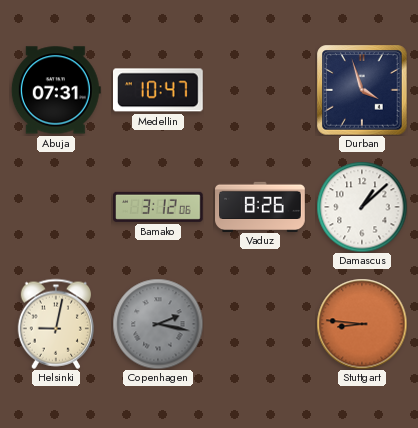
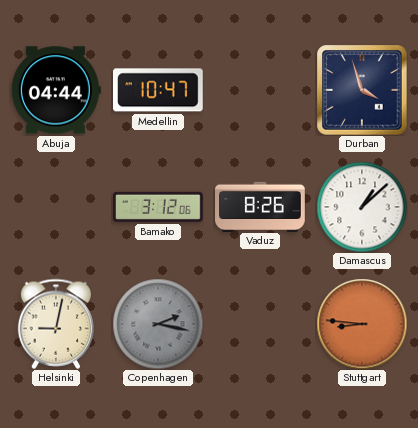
Abuja: 07:31 -> 04:44 (56, 90)
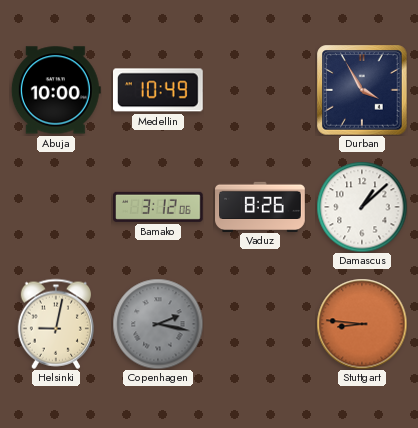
Abuja: 04:44 -> 10:00 (56, 90)
Medellin: 10:47 -> 10:49 (159, 90)
Durban: 3:57 -> 3:55 (362, 90)
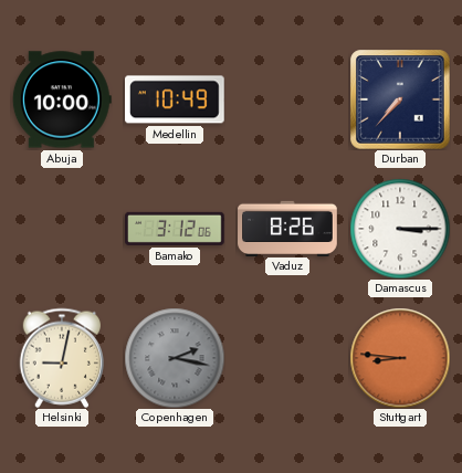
Durban: 3:55 -> 7:37 (400, 99)
Damascus: 1:08 -> 3:15 (400, 229)
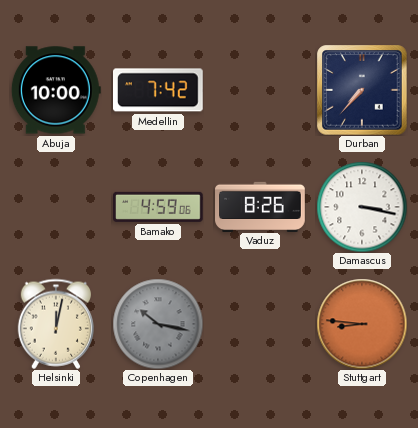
Medellin: 10:49 -> 7:42 (159, 90)
Bamako: 3:12 -> 4:59 (159, 207)
Damascus: 3:15 -> 3:17 (362, 207)
Helsinki: 9:02 -> 12:02 (55, 324)
Copenhagen: 2:17 -> 10:17 (158, 324)
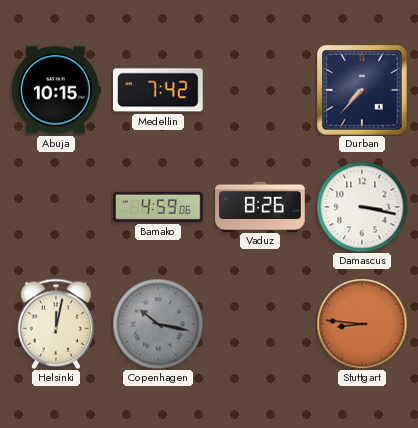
Abuja: 10:00 -> 10:15 (56, 90)
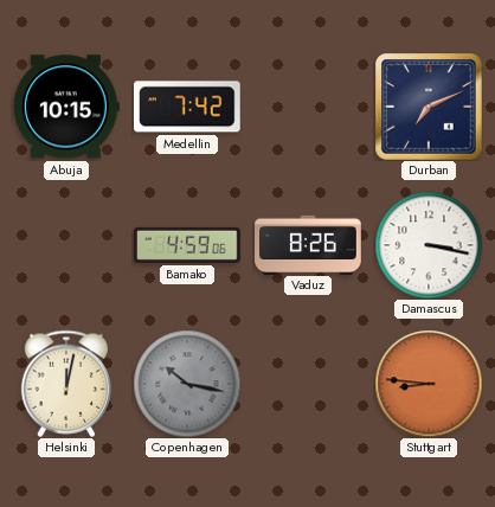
Durban: 7:37 -> 7:11 (429, 107)
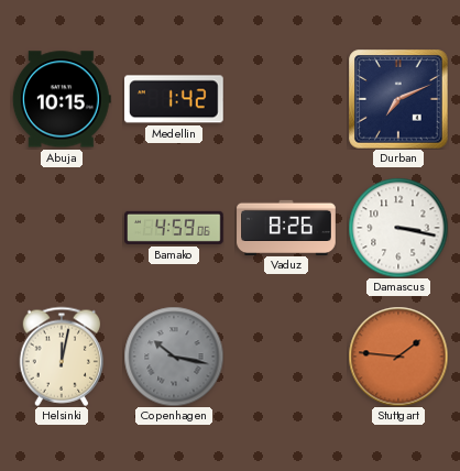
Medellin: 7:42 -> 1:42 (175, 99)
Stuttgart: 8:46 -> 1:46 (398, 357)
